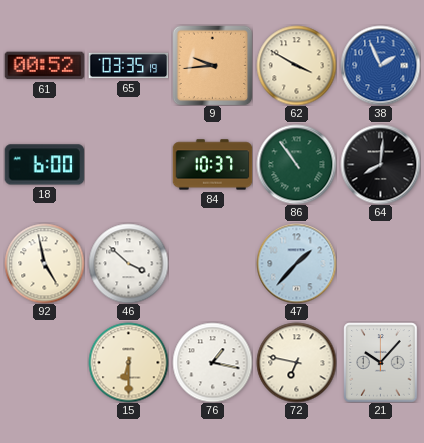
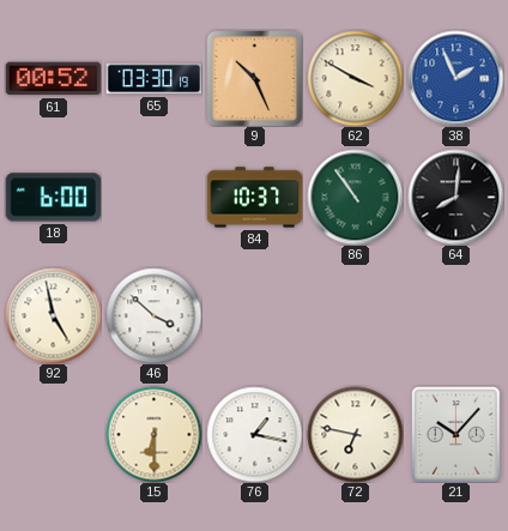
65: 03:35 -> 03:30 (153, 79)
9: 9:44 -> 10:26 (254, 78)
47: 1:37 -> none (296, 263)
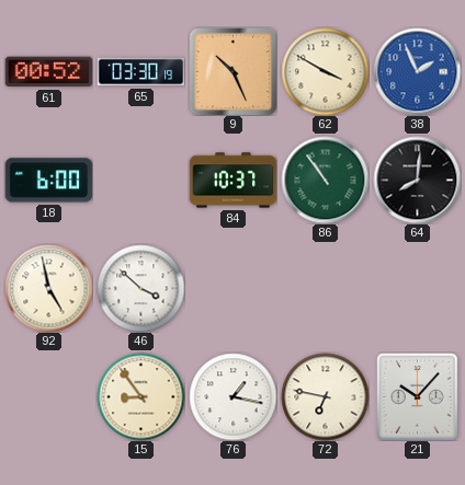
15: 6:30 -> 8:54 (140, 396)
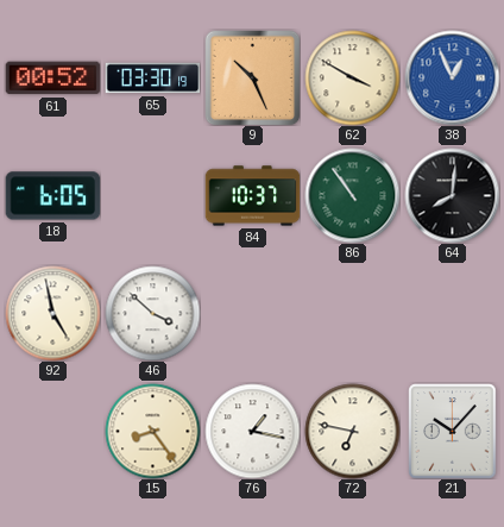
38: 1:56 -> 12:56 (452, 77)
18: 6:00 -> 6:05 (52, 196)
15: 8:54 -> 8:24 (152, 431)
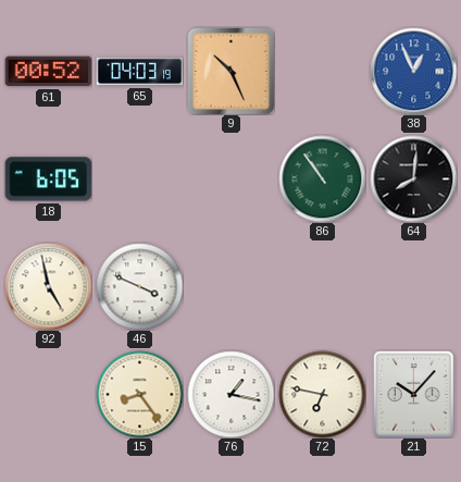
65: 03:30 -> 04:03 (139, 72)
62: 3:50 -> none (352, 77)
84: 10:37 -> none (252, 196)
46: 3:52 -> 3:49 (139, 286)
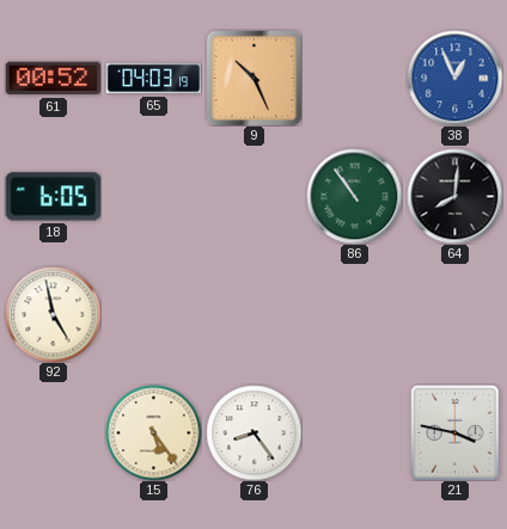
46: 3:49 -> none (139, 286)
15: 8:24 -> 5:24 (153, 432)
76: 1:17 -> 8:24 (253, 432)
72: 6:47 -> none (322, 394)
21: 10:07 -> 3:47 (456, 432)
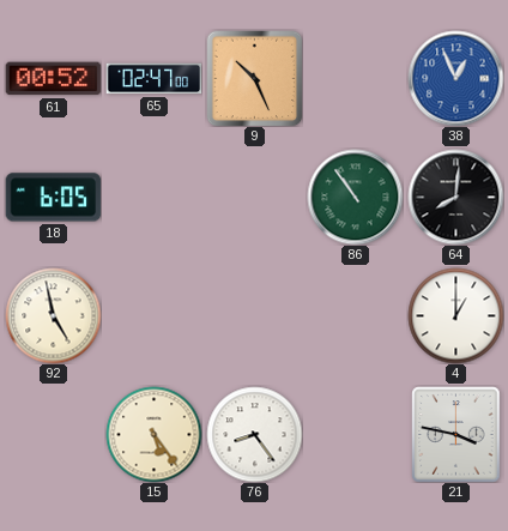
65: 04:03 -> 02:47 (153, 79)
4: none -> 1:00 (455, 315)
